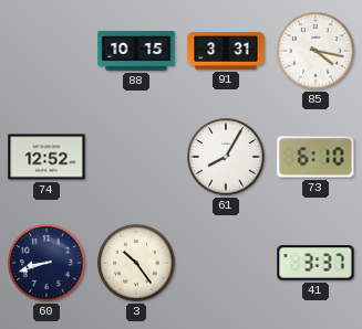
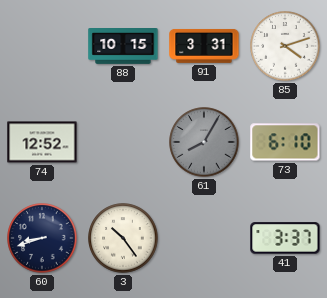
85: 4:17 -> 4:12 (285, 46)
61 dial: white -> grey (204, 142)
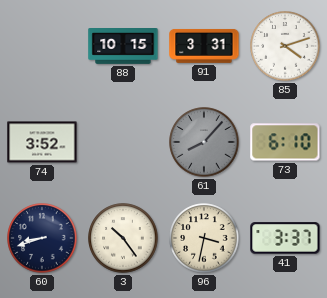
74: 12:52 -> 3:52 (42, 142)
61: 8:05 -> 8:07 (204, 142)
96: none -> 3:32 (204, 238)
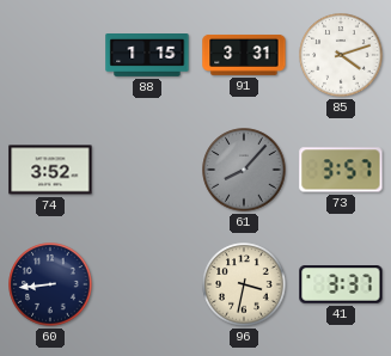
88: 10:15 -> 1:15 (147, 56)
73: 6:10 -> 3:57 (341, 170)
60: 8:42 -> 8:44 (50, 284)
3: 10:24 -> none (123, 238)
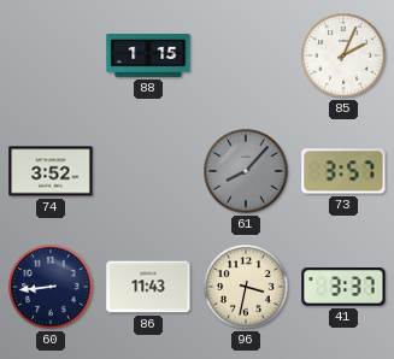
91: 3:31 -> none (244, 55)
85: 4:12 -> 2:04 (343, 55)
86: none -> 11:43 (148, 287)
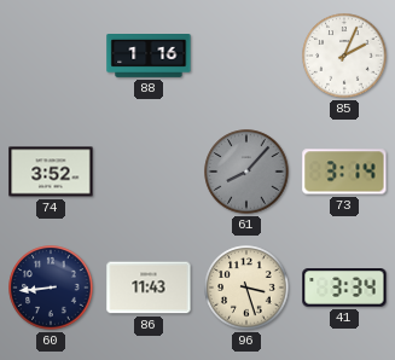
88: 1:15 -> 1:16 (149, 57)
73: 3:57 -> 3:14 (344, 172)
96: 3:32 -> 3:27 (246, 288)
41: 3:37 -> 3:34 (344, 288)
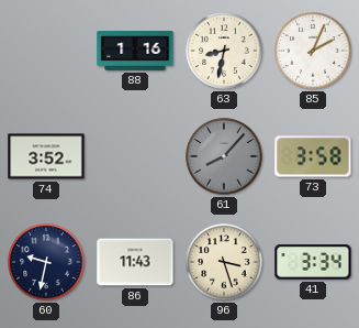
63: none -> 8:32 (224, 51)
73: 3:14 -> 3:58 (313, 156)
60: 8:44 -> 9:32 (46, 262)
